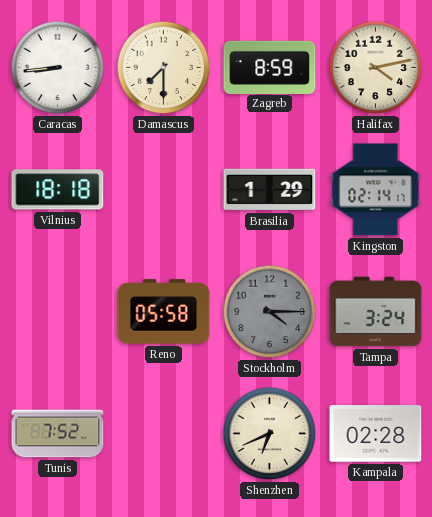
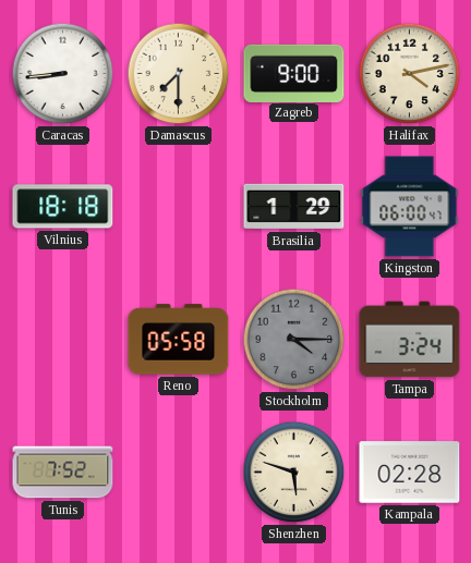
Zagreb: 8:59 -> 9:00 (294, 73)
Kingston: 02:14 -> 06:00 (410, 207)
Shenzhen: 6:41 -> 5:48 (294, 473)
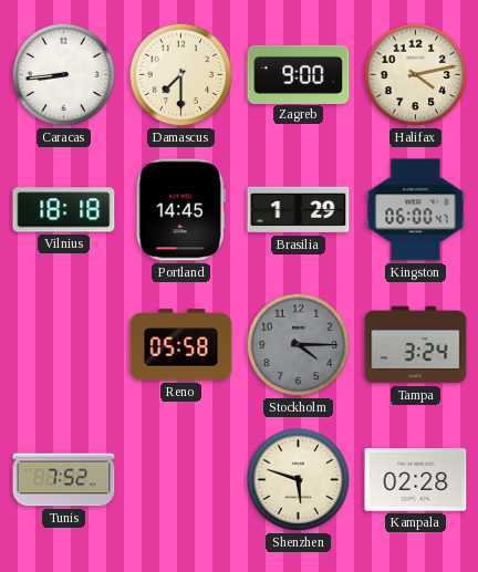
Portland: none -> 14:45 (180, 210)
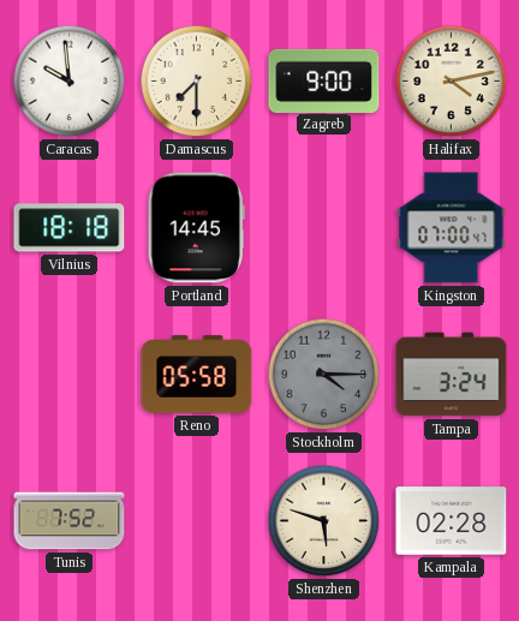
Caracas: 8:44 -> 9:59 (70, 82)
Brasilia: 1:29 -> none (299, 210)
Kingston: 06:00 -> 07:00 (452, 228)
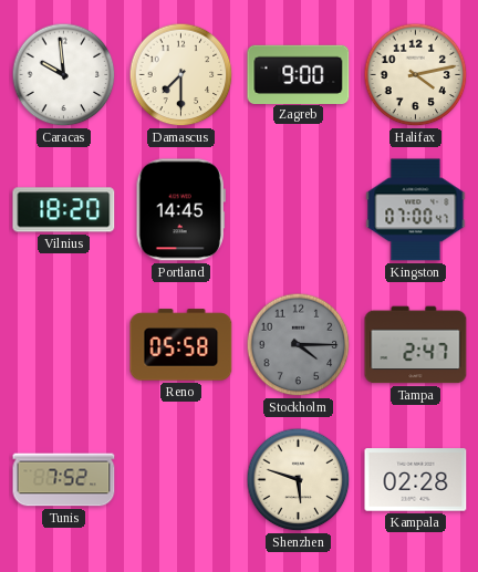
Vilnius: 18:18 -> 18:20 (64, 210)
Tampa: 3:24 -> 2:47 (416, 345)
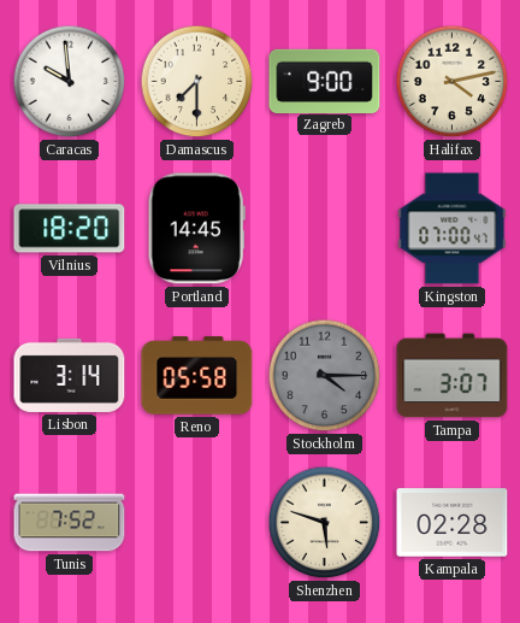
Lisbon: none -> 3:14 (70, 375)
Tampa: 2:47 -> 3:07 (453, 376)
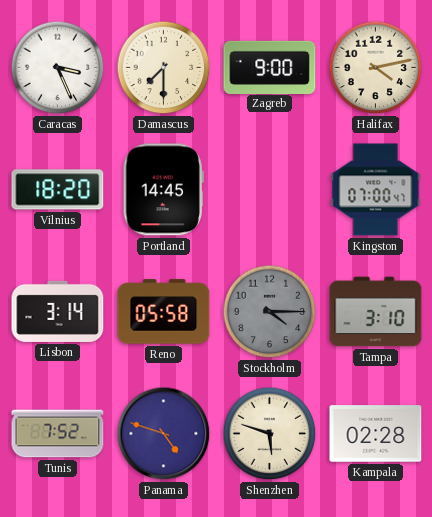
Caracas: 9:59 -> 3:26 (58, 68)
Tampa: 3:07 -> 3:10 (376, 312)
Panama: none -> 4:48 (164, 434)
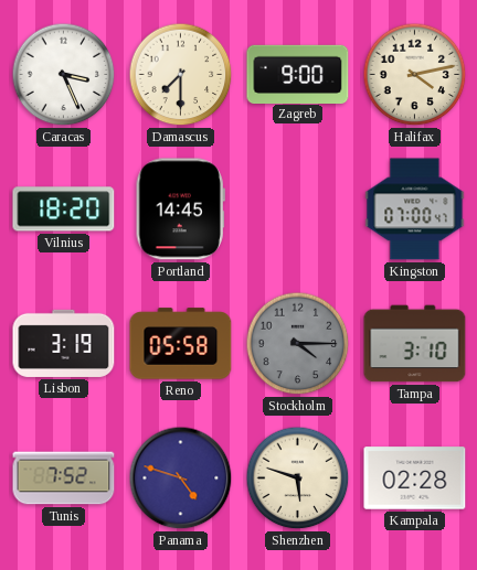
Lisbon: 3:14 -> 3:19 (64, 343)
